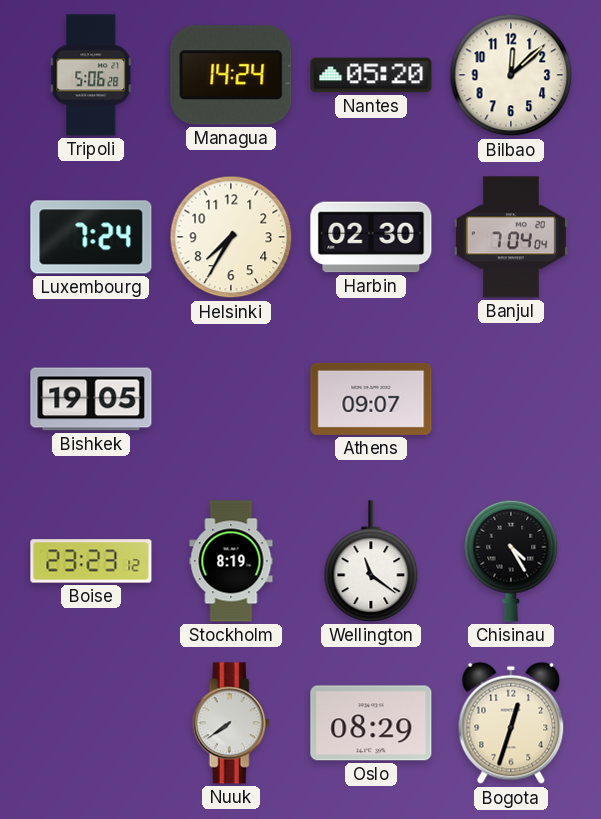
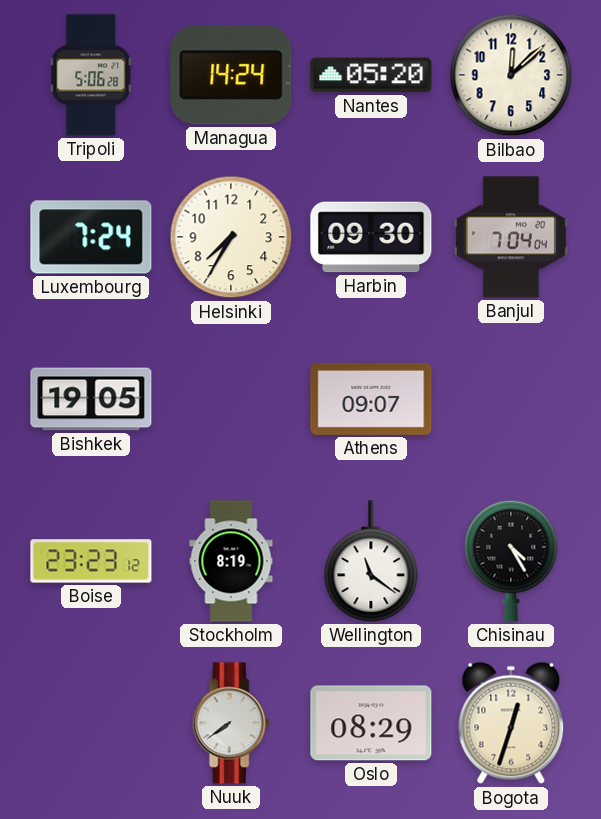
Harbin: 02:30 -> 09:30 (371, 237)
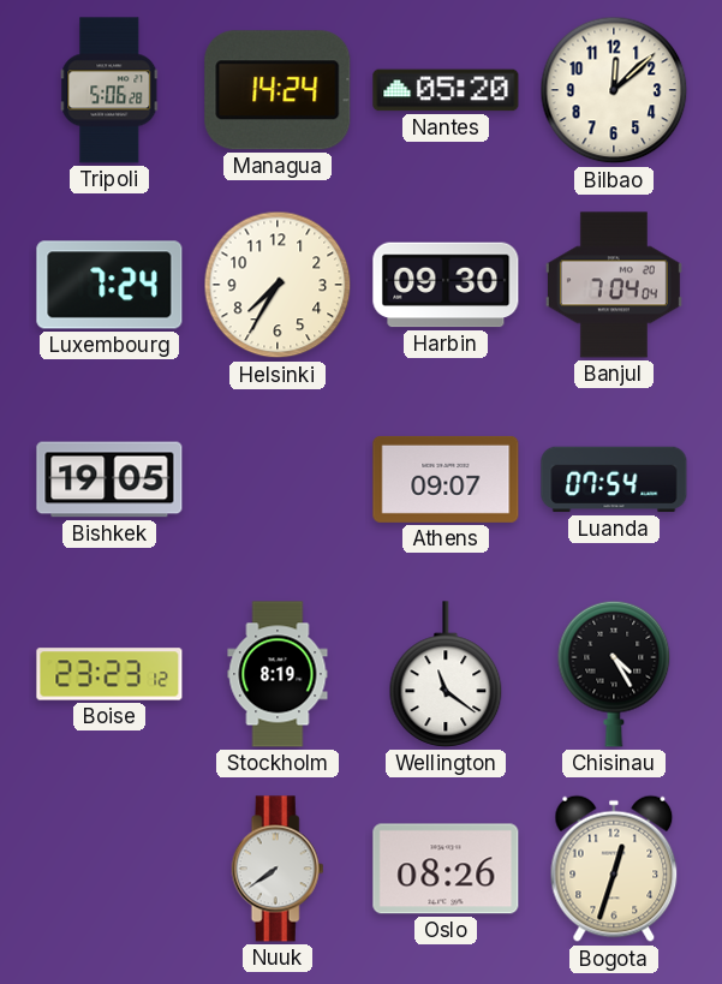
Luanda: none -> 07:54 (614, 479)
Oslo: 08:29 -> 08:26 (446, 869)
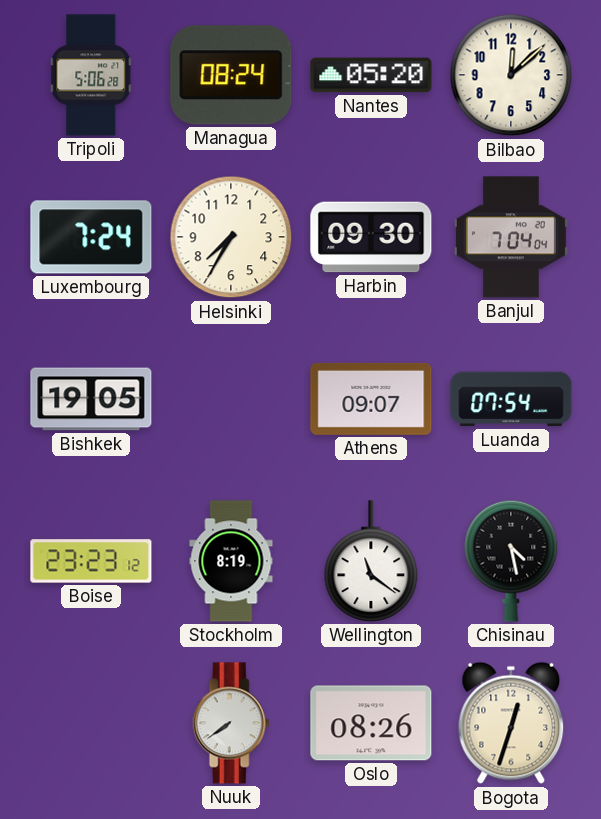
Managua: 14:24 -> 08:24 (231, 75)
Chisinau: 4:25 -> 4:28 (511, 561)
